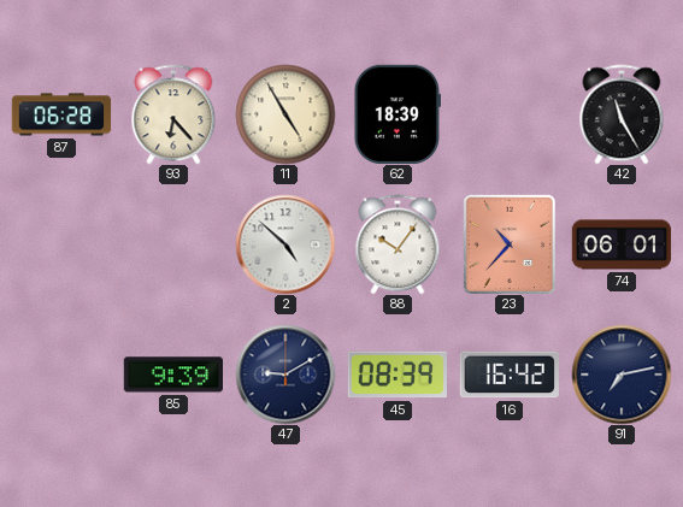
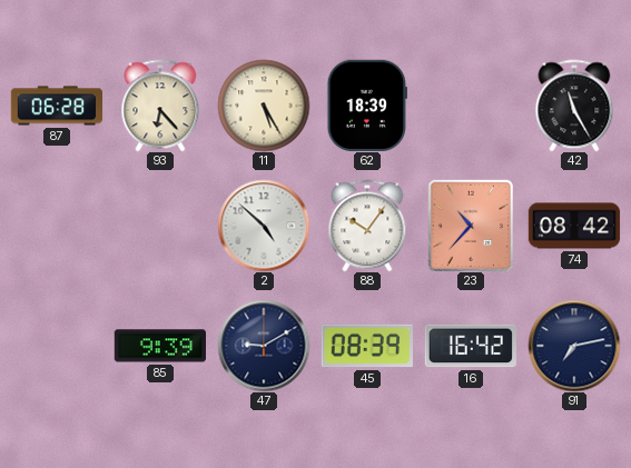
11: 4:55 -> 5:25 (264, 106)
74: 06:01 -> 08:42 (574, 226)
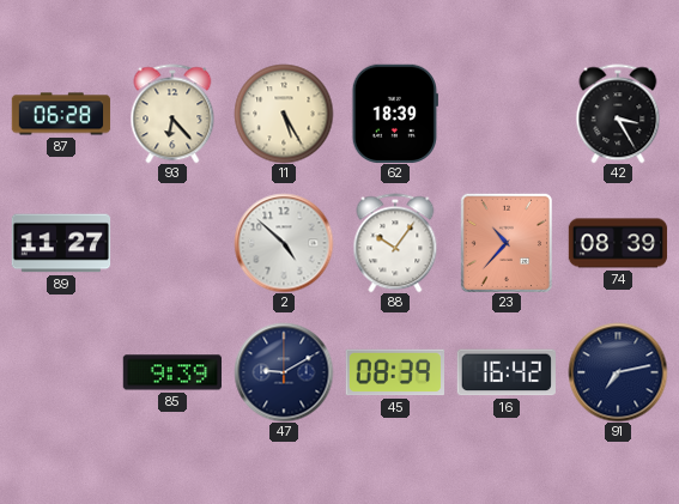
42: 11:25 -> 3:25 (618, 114)
89: none -> 11:27 (61, 243)
74: 08:42 -> 08:39 (618, 243)
